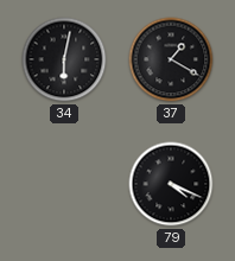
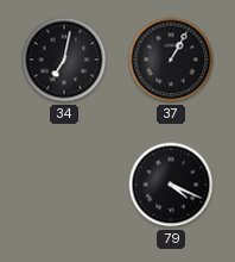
34: 6:02 -> 7:02 (64, 60)
37: 1:20 -> 1:05 (171, 60)
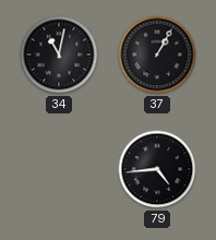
34: 7:02 -> 11:02 (59, 55)
79: 4:19 -> 4:44 (157, 169)
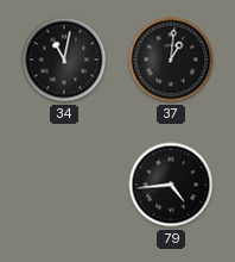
37: 1:05 -> 1:01 (171, 60)
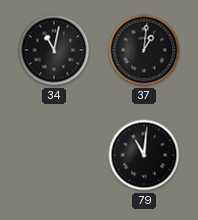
79: 4:44 -> 11:01 (144, 155)
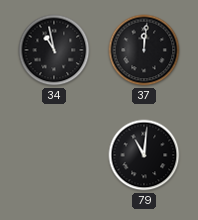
34: 11:02 -> 10:58 (54, 50)
37: 1:01 -> 12:01 (144, 50)
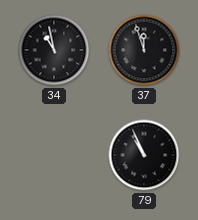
37: 12:01 -> 11:57 (144, 50)
79: 11:01 -> 10:56 (144, 155)
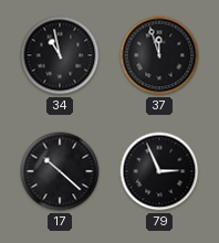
17: none -> 10:22 (60, 171)
79: 10:56 -> 2:56 (159, 171)
